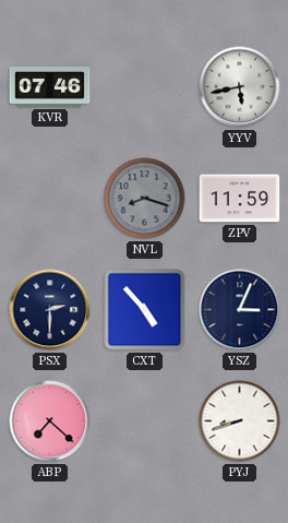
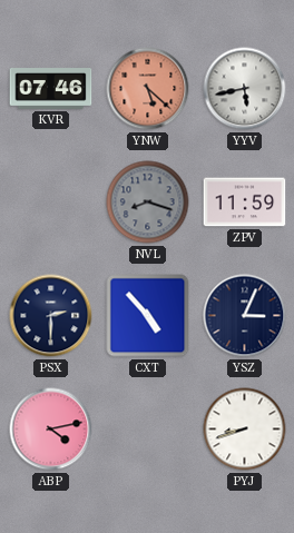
YNW: none -> 5:22 (148, 89)
ABP: 7:22 -> 4:13 (51, 430)
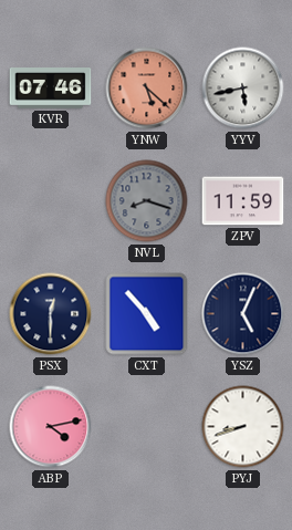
PSX: 2:30 -> 12:30 (51, 314)
YSZ: 3:04 -> 5:04 (243, 314)
